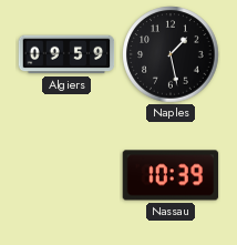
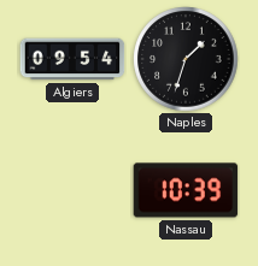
Algiers: 09:59 -> 09:54 (72, 59)
Naples: 1:28 -> 1:33 (186, 59)
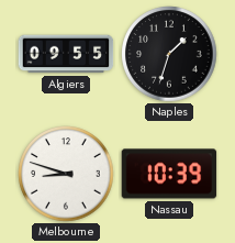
Algiers: 09:54 -> 09:55 (66, 54)
Melbourne: none -> 8:48 (66, 174)
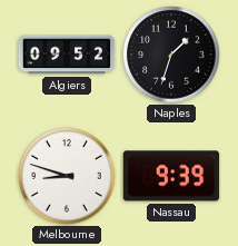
Algiers: 09:55 -> 09:52 (67, 55)
Nassau: 10:39 -> 9:39 (171, 176)
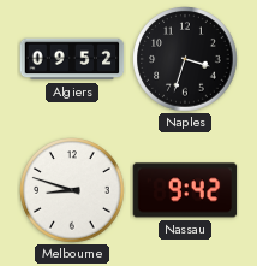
Naples: 1:33 -> 3:33 (185, 59)
Nassau: 9:39 -> 9:42 (185, 190)
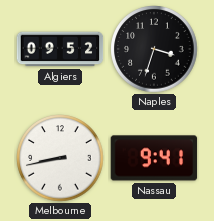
Melbourne: 8:48 -> 8:43 (60, 158)
Nassau: 9:42 -> 9:41 (154, 158)
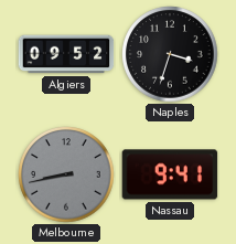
Melbourne dial: white -> grey (66, 174)
